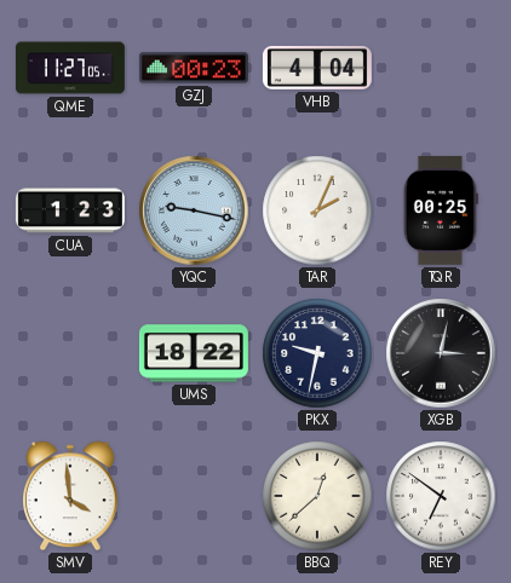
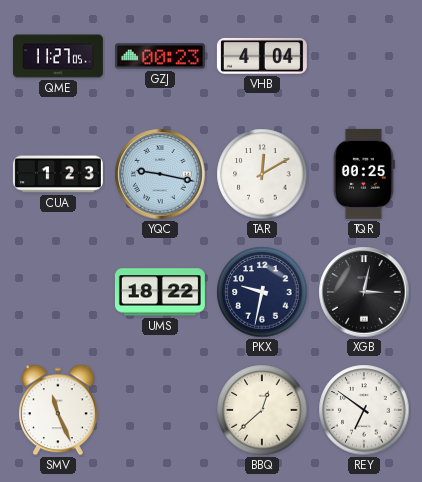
TAR: 2:04 -> 12:10 (262, 174)
SMV: 3:59 -> 11:26 (58, 410)
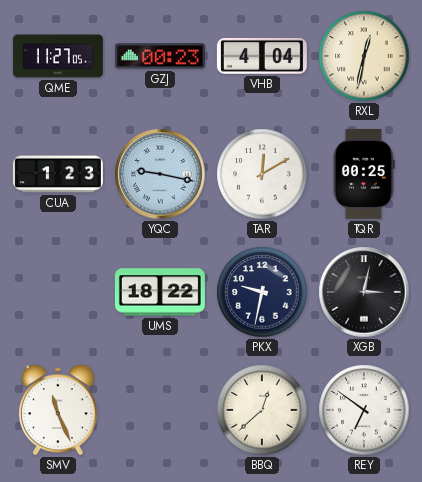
RXL: none -> 12:32 (364, 56)
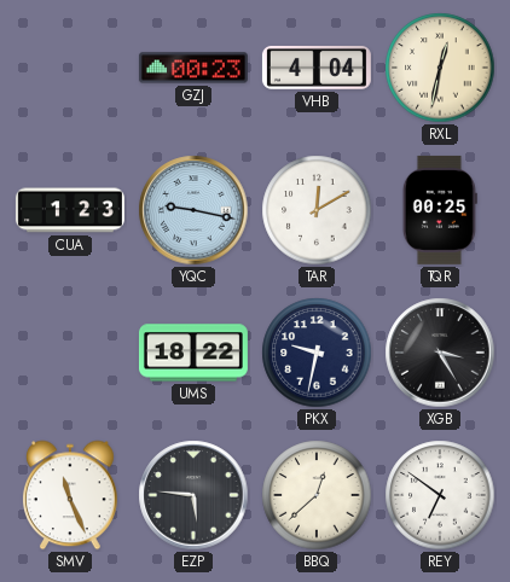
QME: 11:27 -> none (58, 56)
XGB: 3:02 -> 3:25 (440, 353)
EZP: none -> 5:46 (193, 495)
